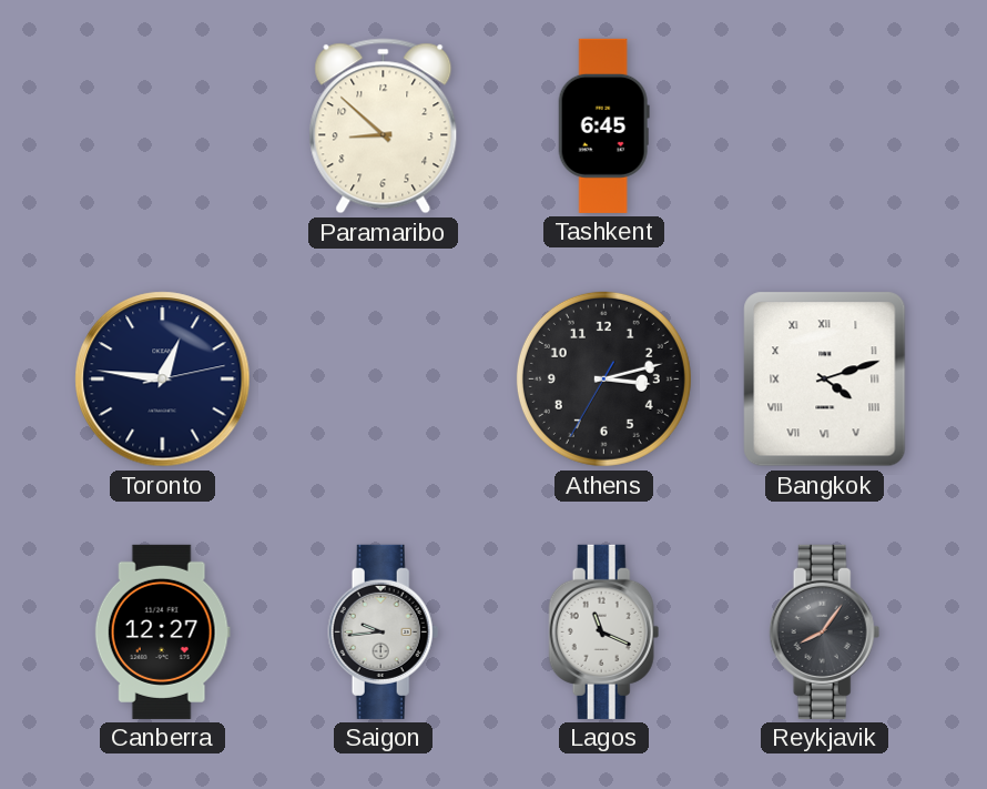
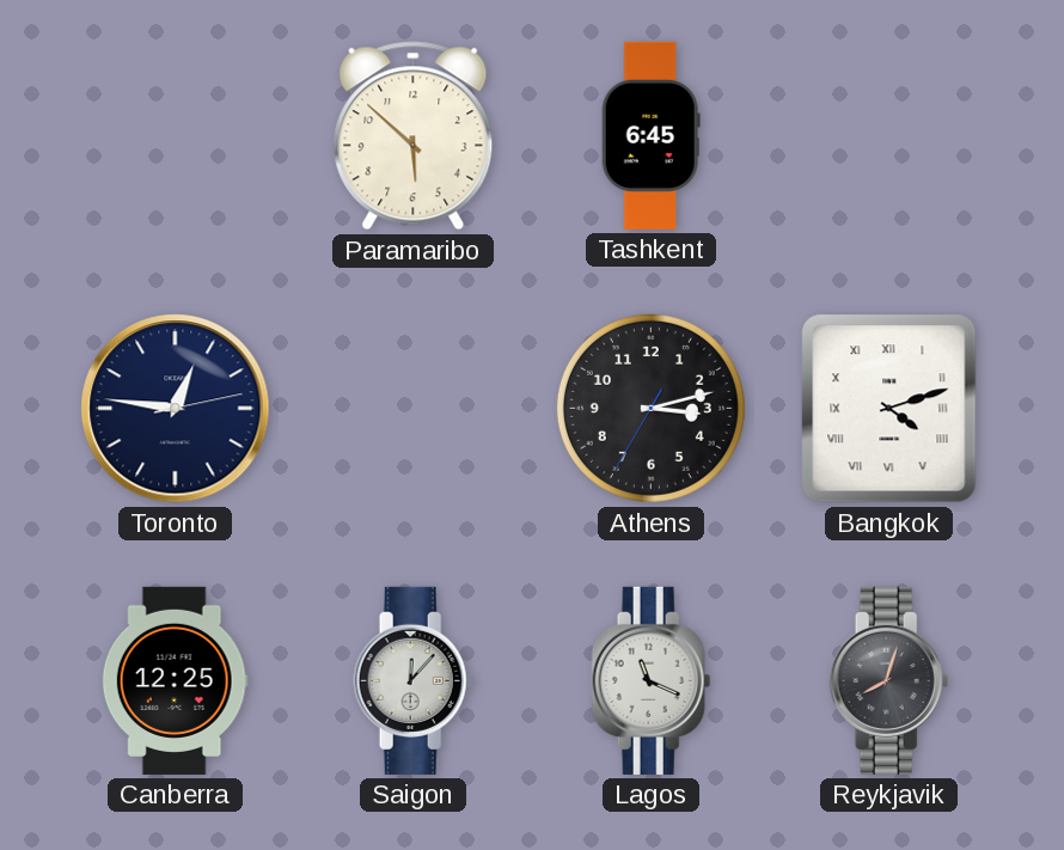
Paramaribo: 8:52 -> 5:52 (414, 136)
Canberra: 12:27 -> 12:25 (175, 680)
Saigon: 9:44 -> 12:07 (414, 680)
Reykjavik: 8:06 -> 8:03 (889, 680)
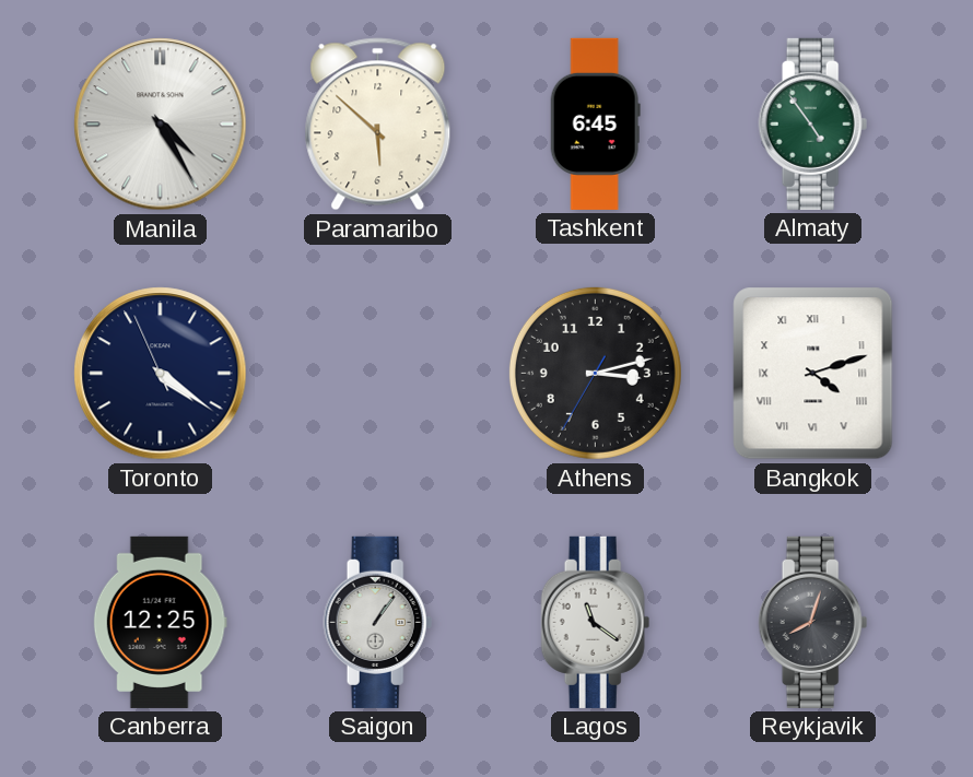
Manila: none -> 4:25 (161, 125)
Almaty: none -> 4:54 (813, 123)
Toronto: 12:46 -> 4:20 (161, 374)
Saigon: 12:07 -> 1:06 (378, 622)
Lagos: 11:19 -> 11:21 (596, 622)
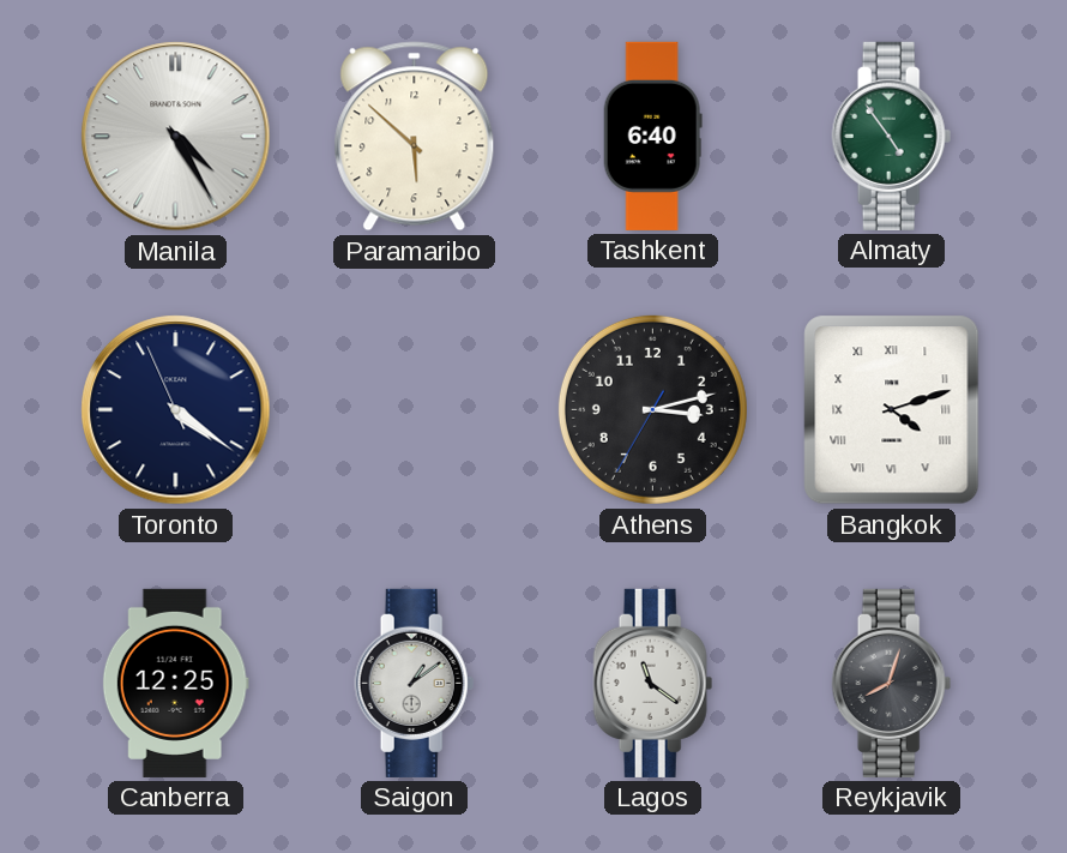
Tashkent: 6:45 -> 6:40 (652, 136)
Saigon: 1:06 -> 1:09 (415, 683)
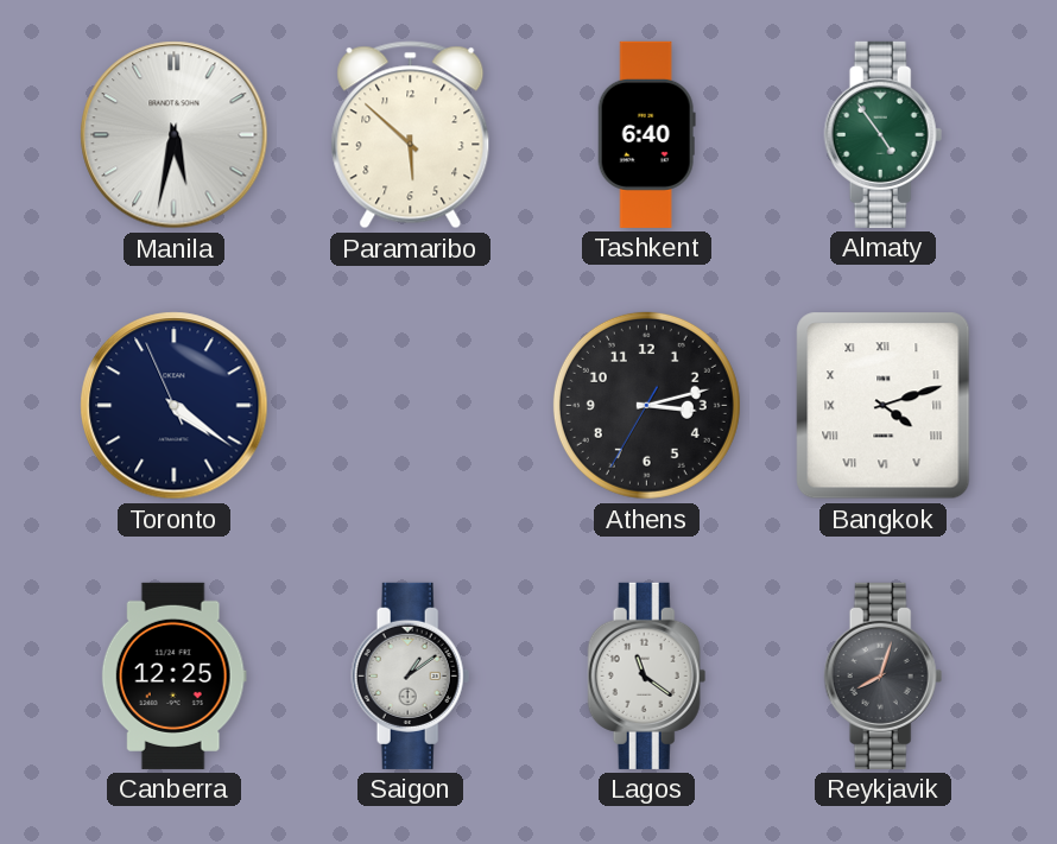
Manila: 4:25 -> 5:32 (175, 135)
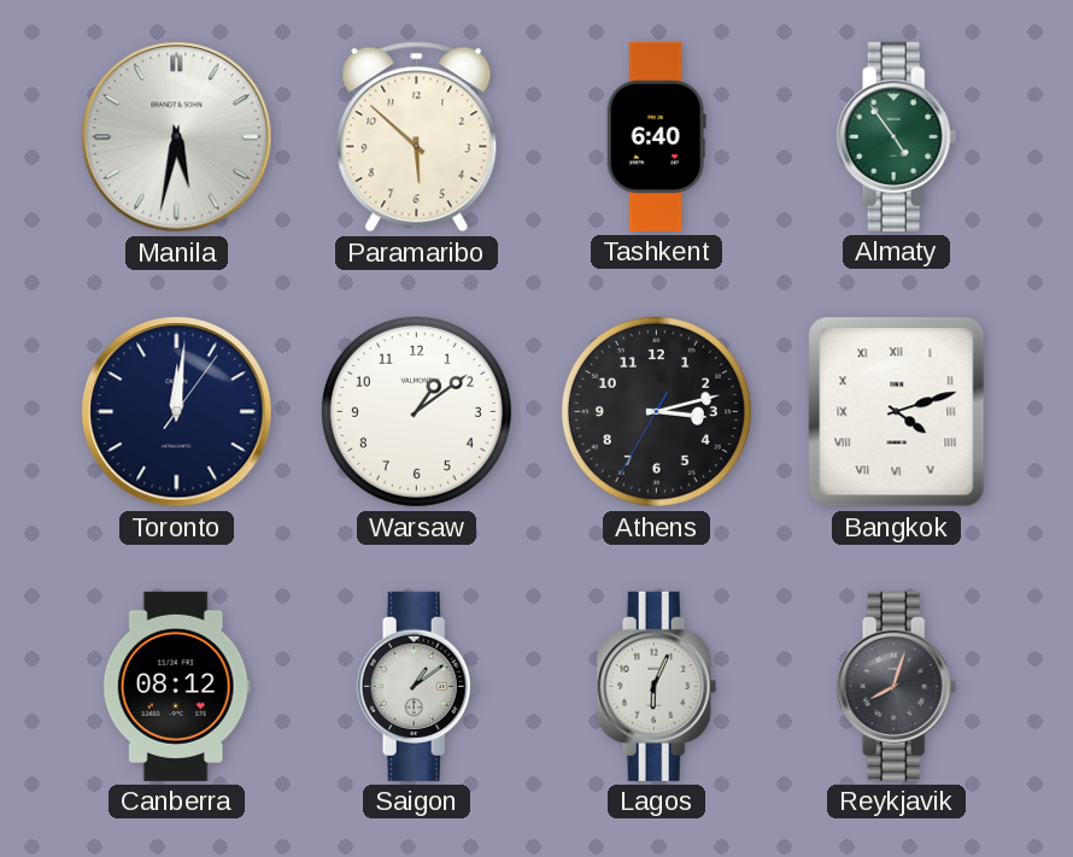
Toronto: 4:20 -> 12:01 (177, 412)
Warsaw: none -> 1:09 (416, 411)
Canberra: 12:25 -> 08:12 (176, 686)
Lagos: 11:21 -> 6:04 (657, 686)
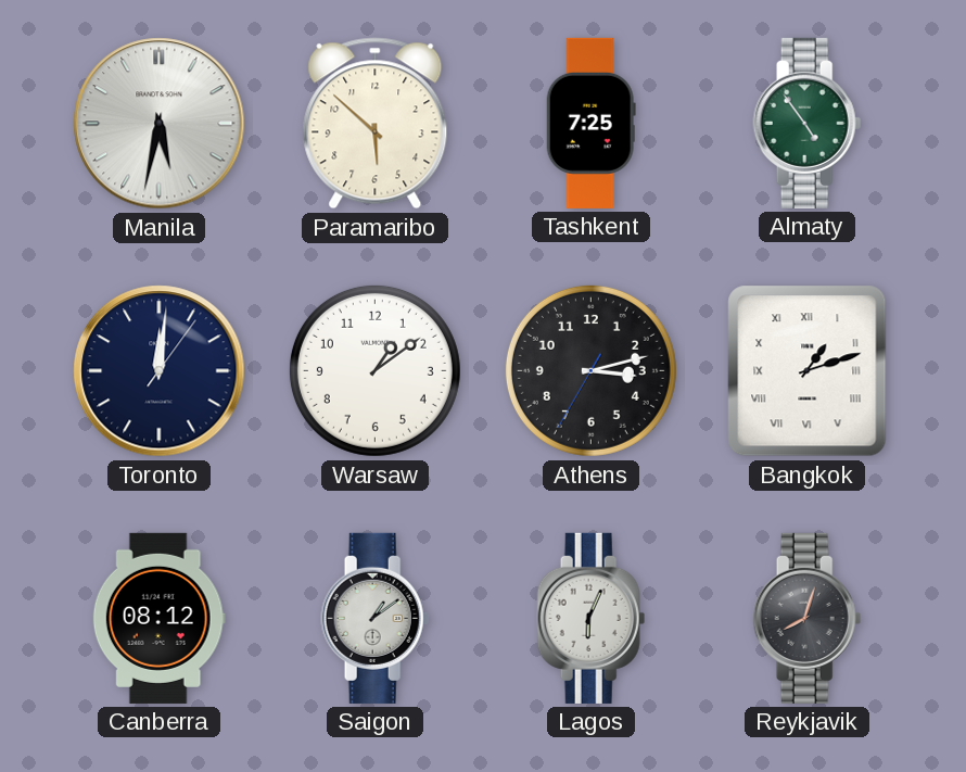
Tashkent: 6:40 -> 7:25 (590, 123)
Bangkok: 4:12 -> 1:12 (808, 371)
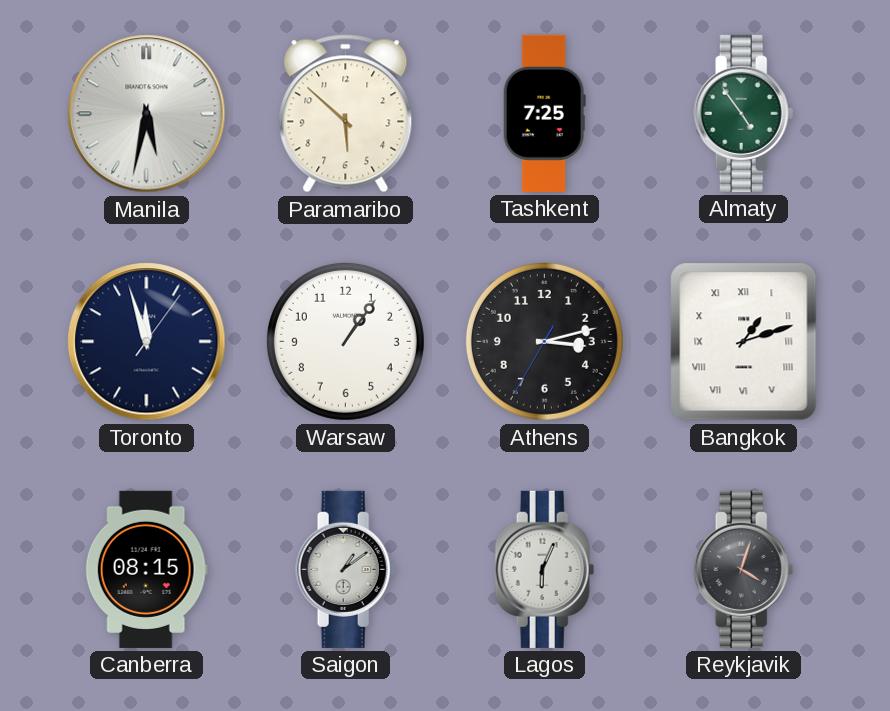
Toronto: 12:01 -> 11:57 (147, 342)
Warsaw: 1:09 -> 1:06 (345, 341)
Canberra: 08:12 -> 08:15 (146, 569)
Reykjavik: 8:03 -> 4:03 (744, 569)
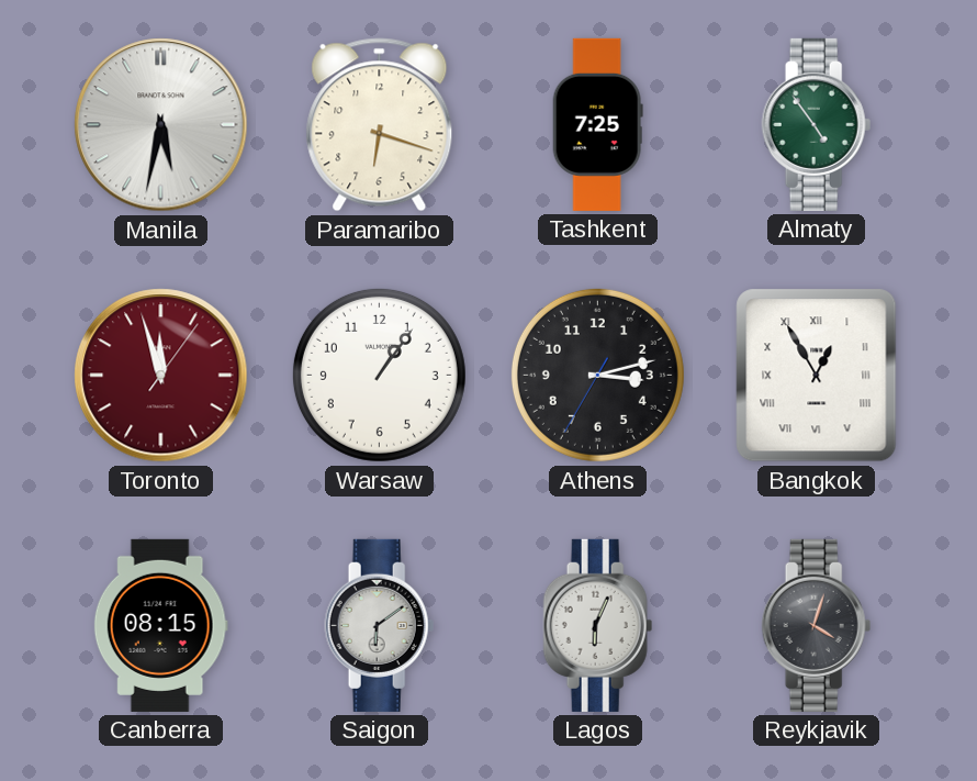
Paramaribo: 5:52 -> 6:18 (380, 125)
Toronto dial: navy -> burgundy (161, 376)
Bangkok: 1:12 -> 12:55 (817, 376)
Saigon: 1:09 -> 6:09 (380, 625)
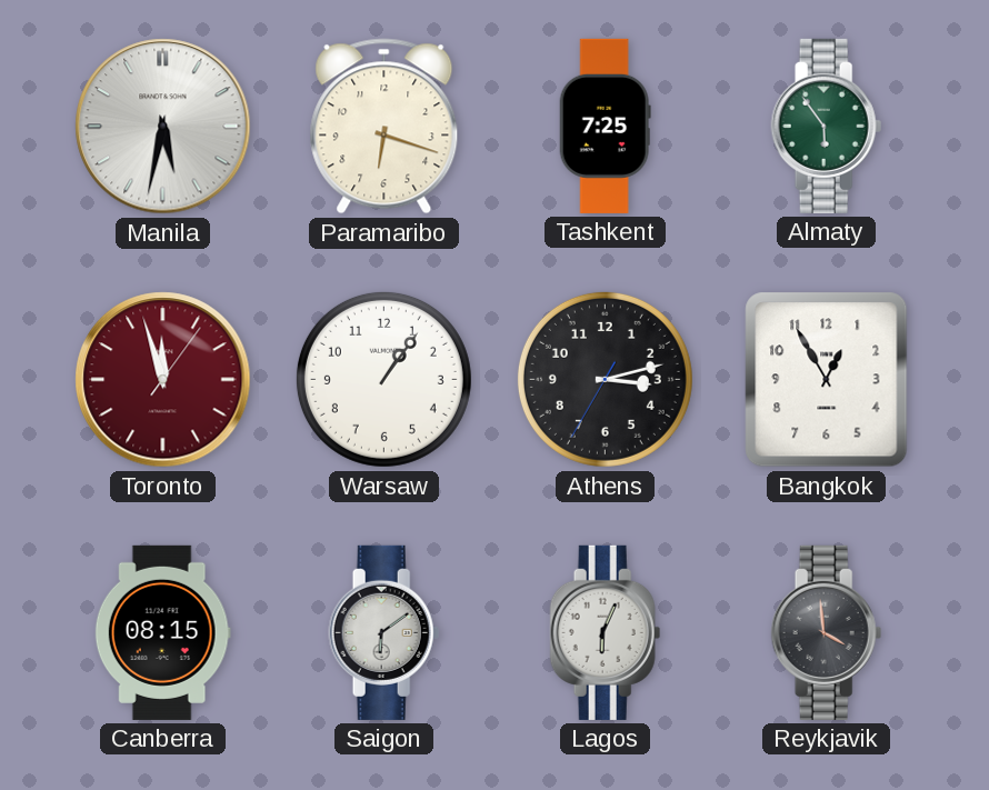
Almaty: 4:54 -> 5:54 (827, 126)
Bangkok numerals: Roman -> Arabic (827, 380)
Reykjavik: 4:03 -> 3:59 (827, 632)
